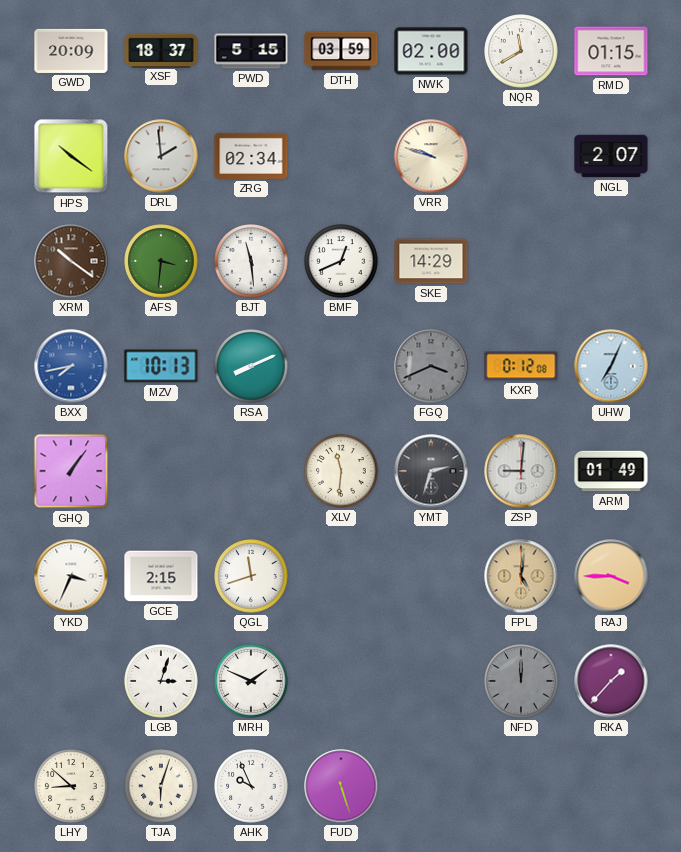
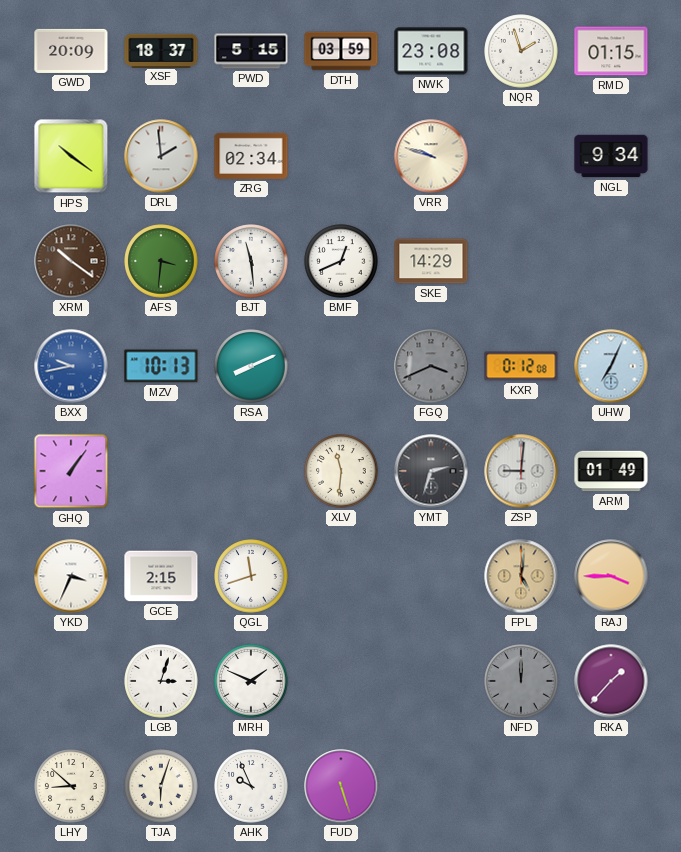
NWK: 02:00 -> 23:08 (431, 51)
NQR: 11:40 -> 1:57 (521, 51)
NGL: 2:07 -> 9:34 (611, 156)
BXX: 7:43 -> 9:43 (71, 366)
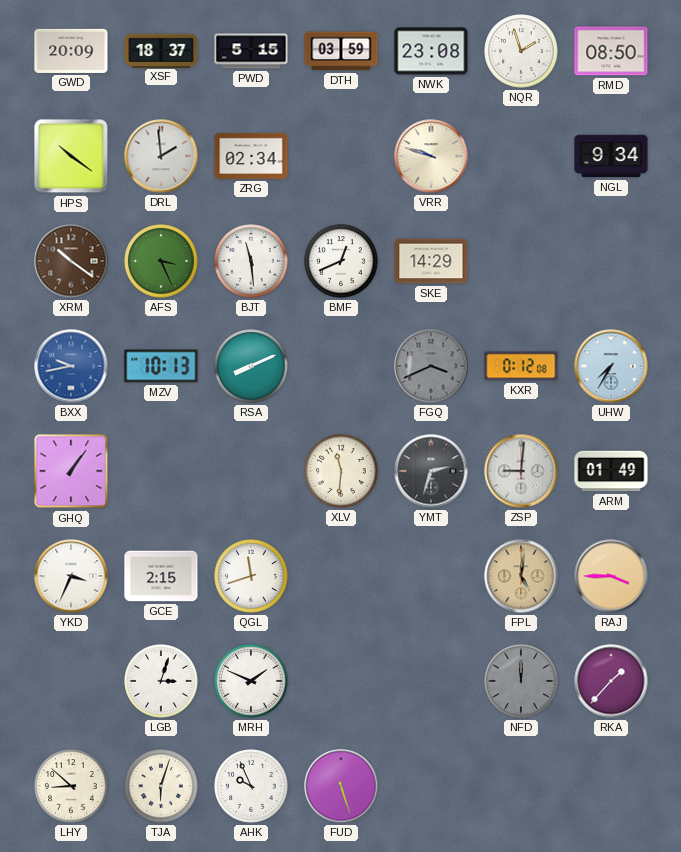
RMD: 01:15 -> 08:50 (611, 51)
AFS: 3:31 -> 3:26 (161, 261)
UHW: 7:04 -> 7:35 (611, 366)
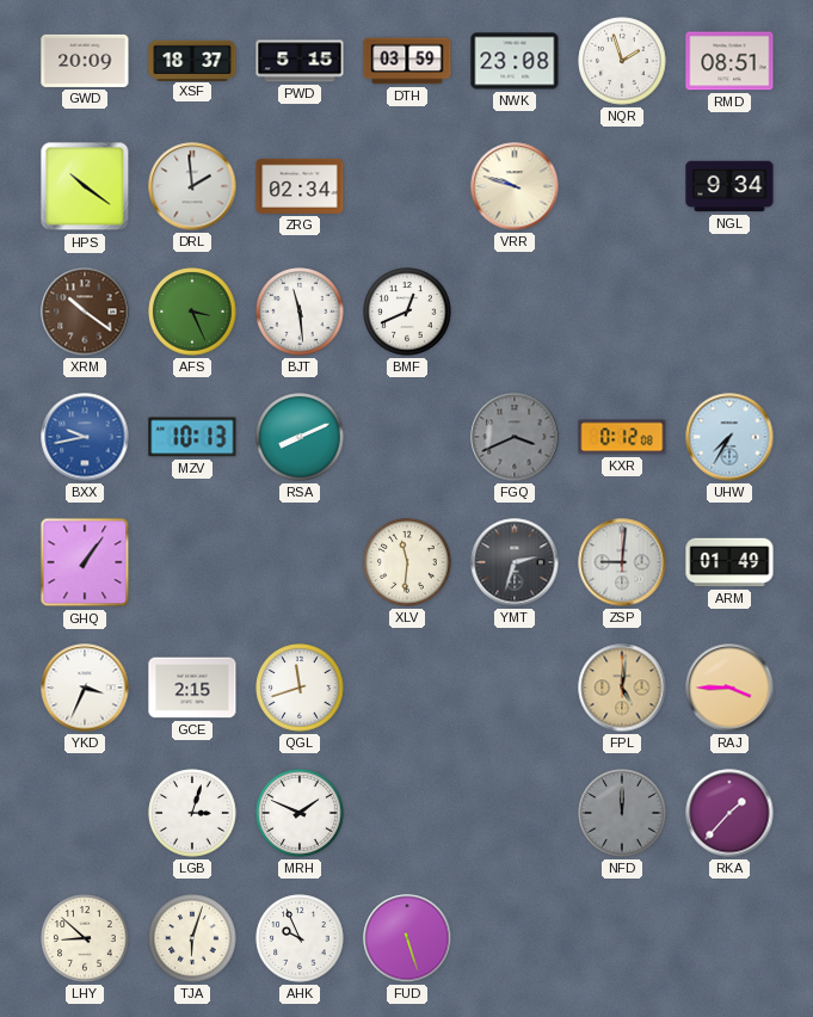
RMD: 08:50 -> 08:51 (729, 61)
SKE: 14:29 -> none (431, 261)
